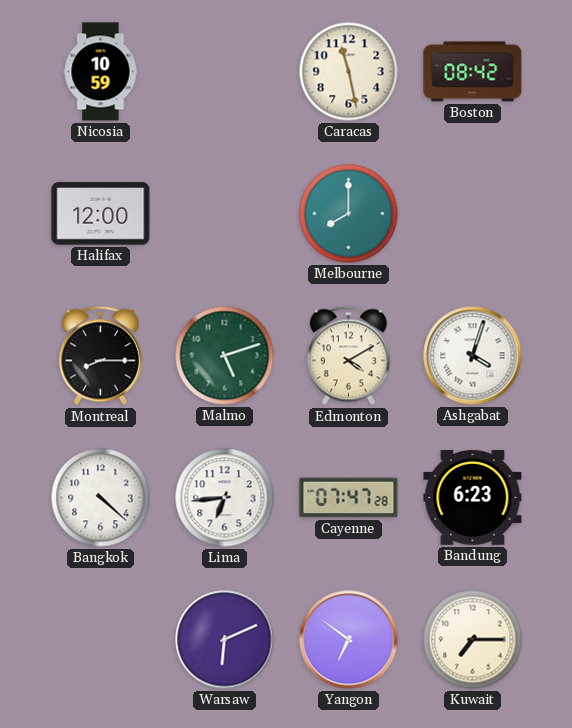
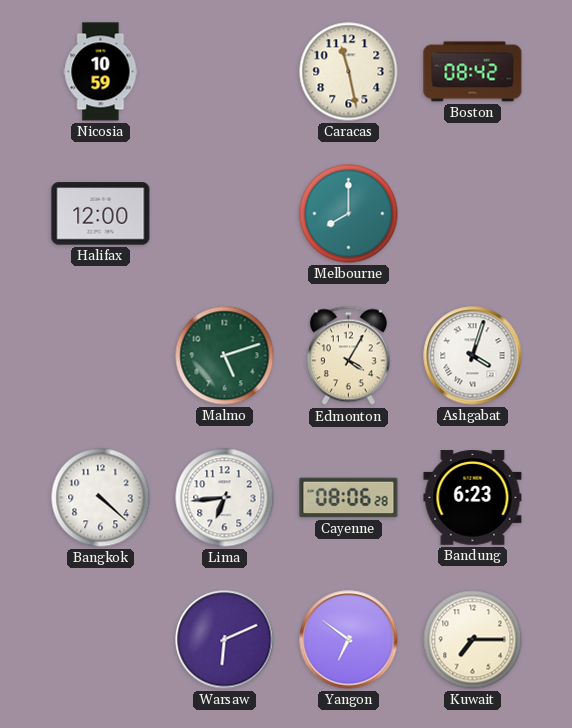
Montreal: 8:15 -> none (100, 356)
Edmonton: 4:10 -> 4:05 (348, 356)
Cayenne: 07:47 -> 08:06 (349, 498)
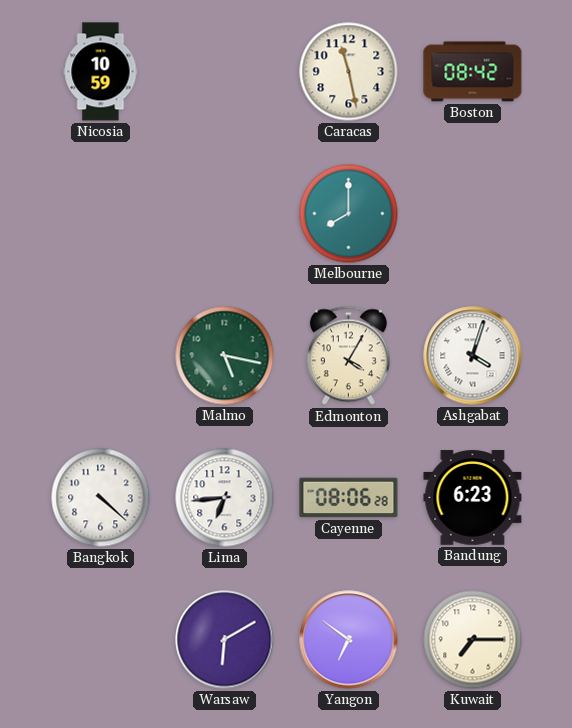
Halifax: 12:00 -> none (101, 214)
Malmo: 5:12 -> 5:17 (225, 356)
Warsaw: 6:11 -> 6:10 (225, 640)
